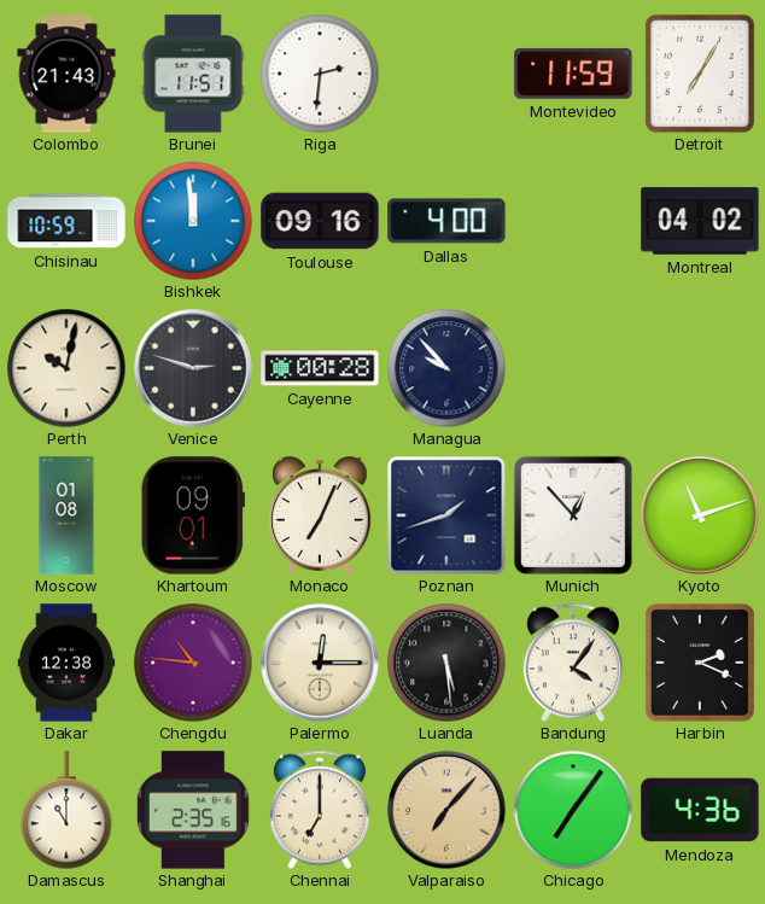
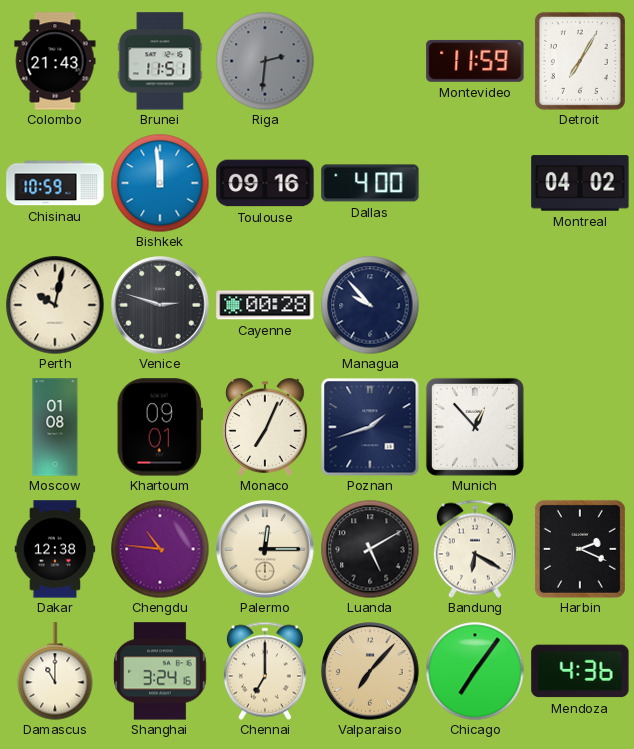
Riga dial: white -> grey (265, 61)
Kyoto: 11:12 -> none (700, 515)
Luanda: 5:29 -> 5:10 (370, 549)
Bandung: 4:06 -> 6:20 (475, 549)
Shanghai: 2:35 -> 3:24 (160, 671)
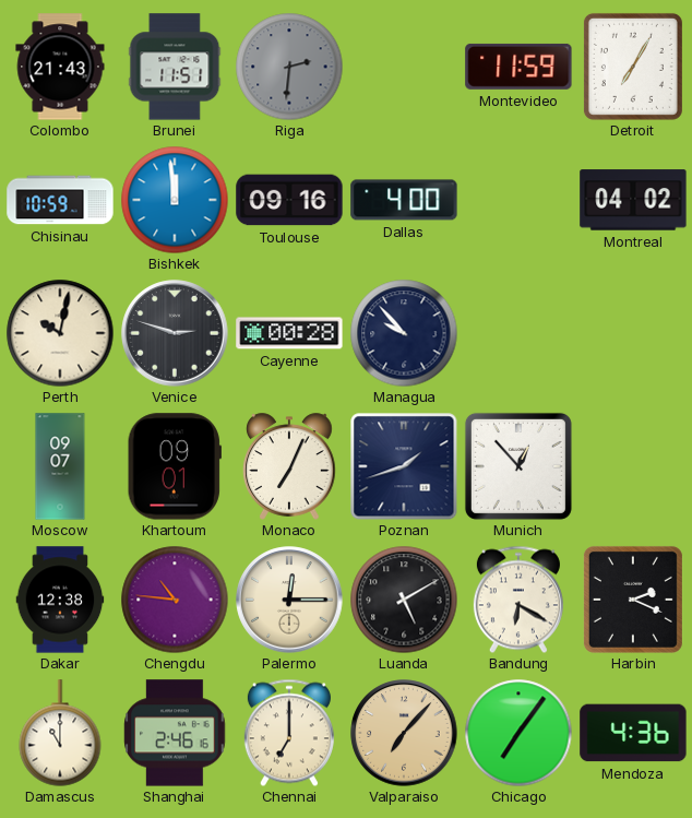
Moscow: 01:08 -> 09:07 (60, 466)
Shanghai: 3:24 -> 2:46 (175, 733)
